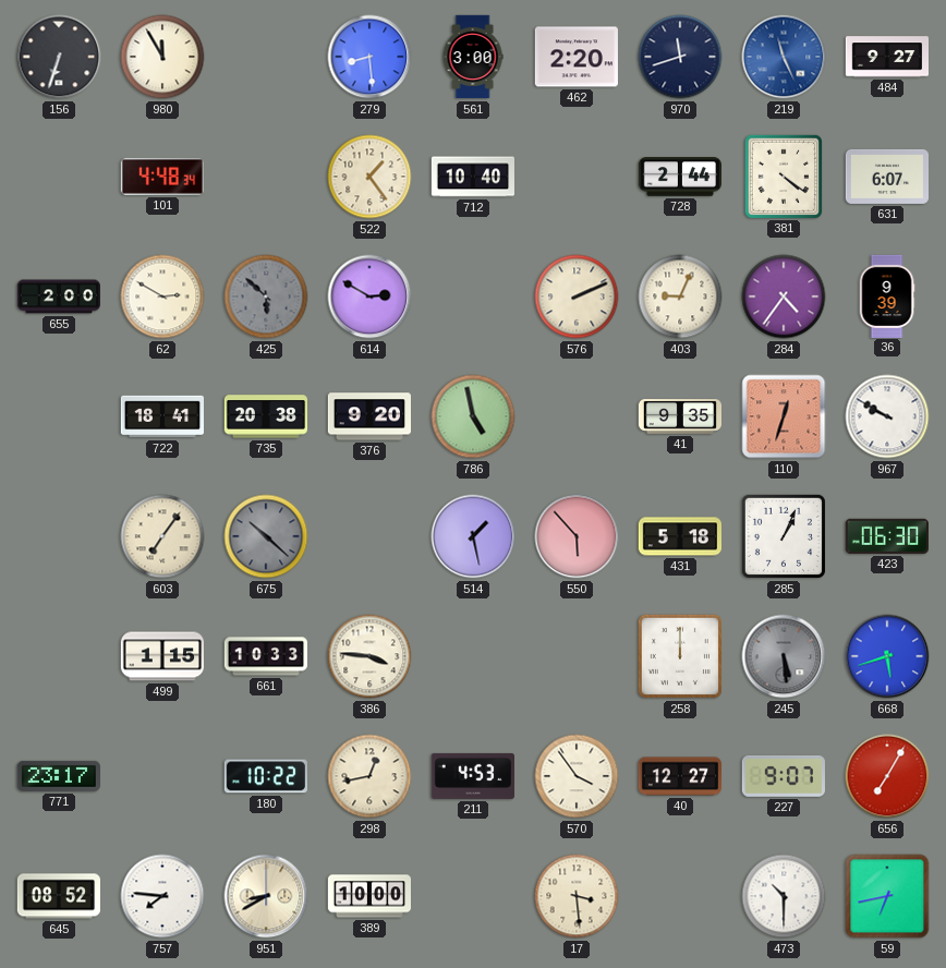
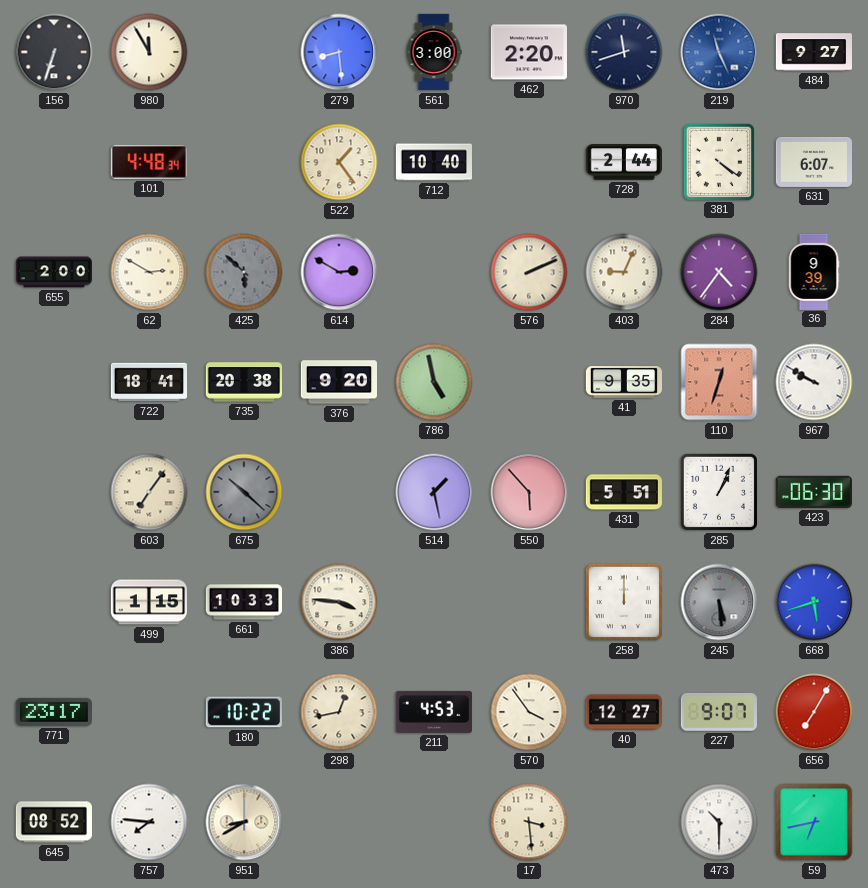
431: 5:18 -> 5:51 (623, 492)
389: 10:00 -> none (369, 896)
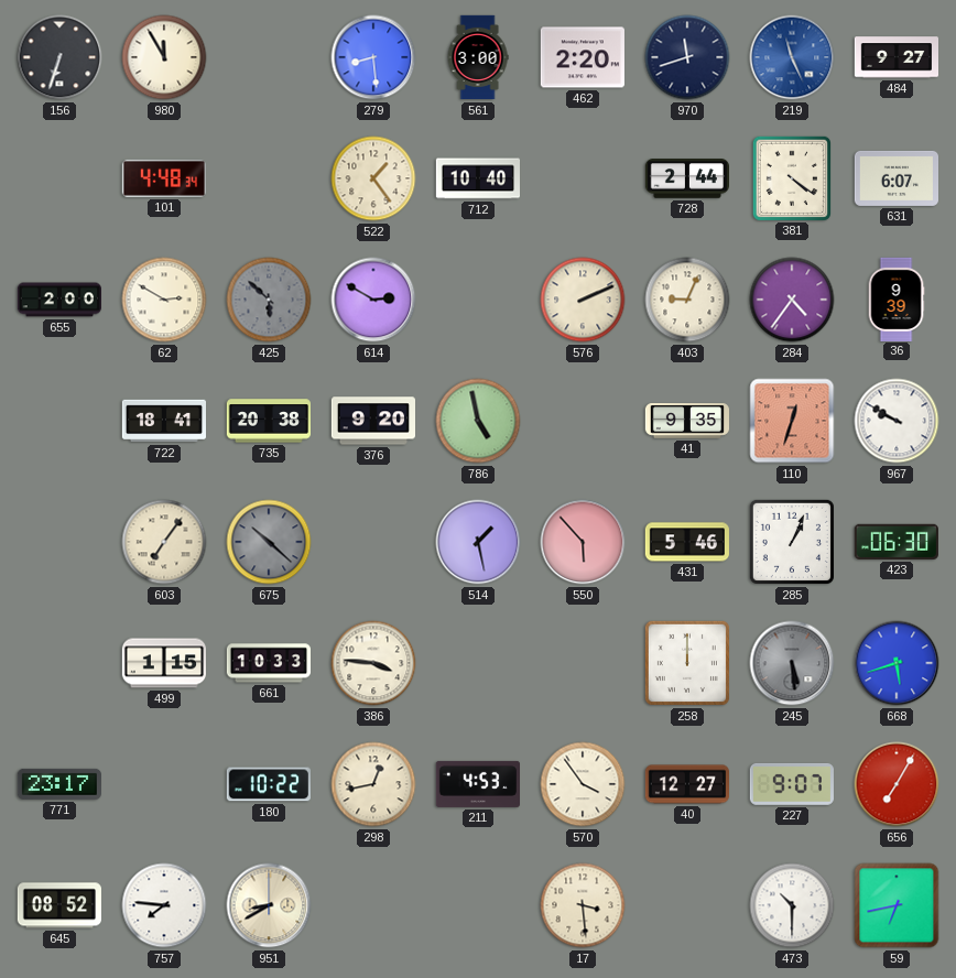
431: 5:51 -> 5:46 (686, 542)
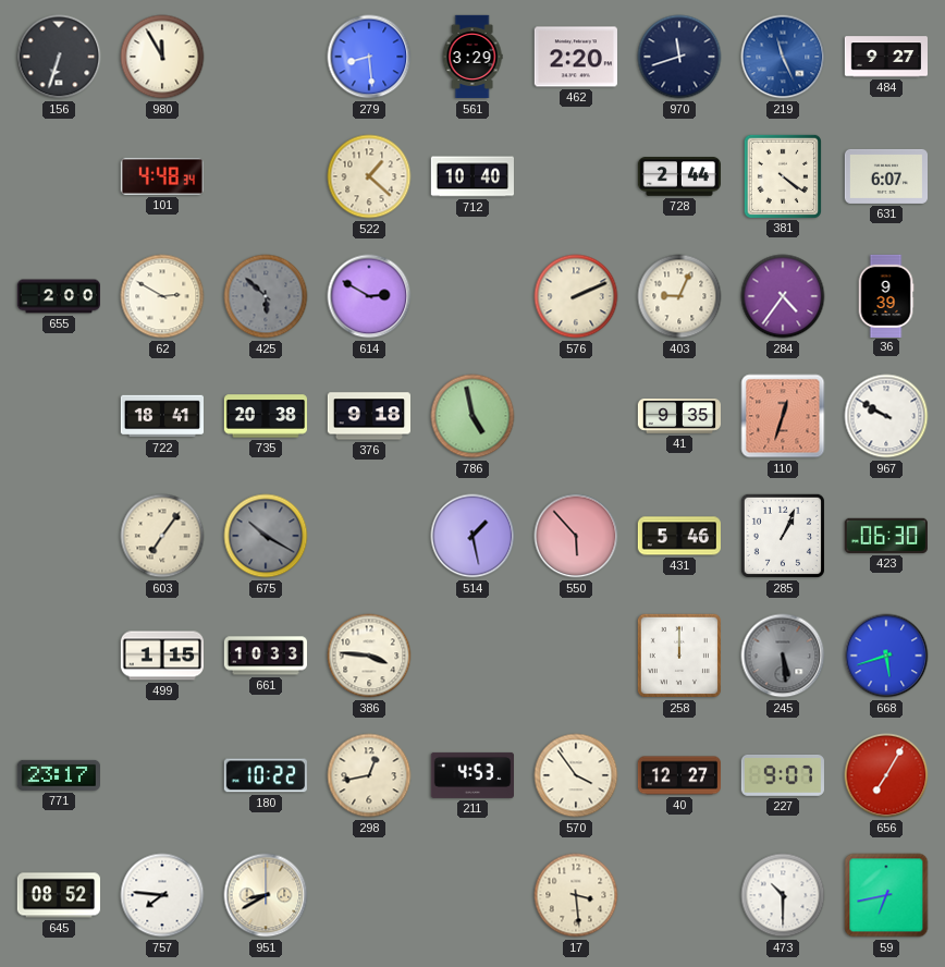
561: 3:00 -> 3:29 (472, 57)
522: 1:24 -> 1:22 (369, 176)
376: 9:20 -> 9:18 (368, 416)
675: 10:22 -> 10:20 (266, 536)
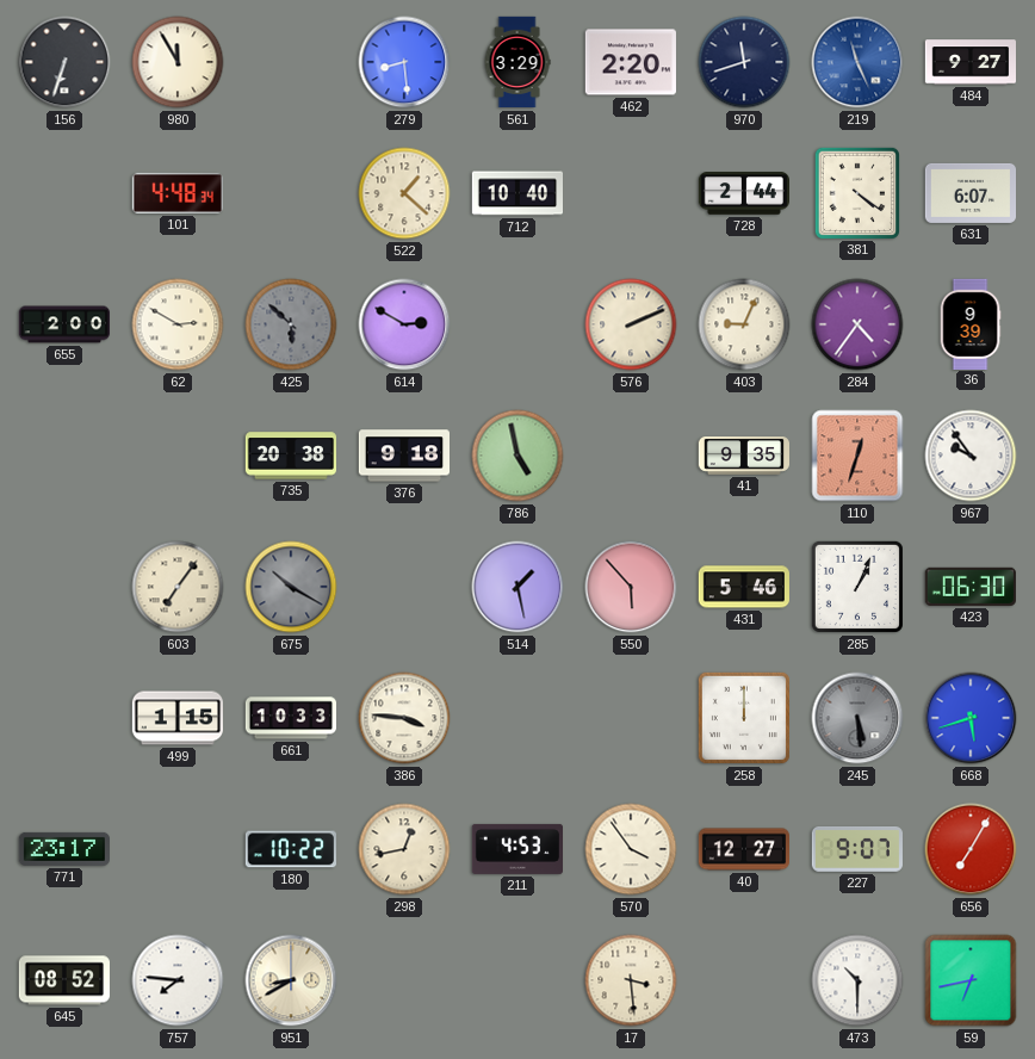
722: 18:41 -> none (161, 416)
967: 9:50 -> 9:54 (971, 456)
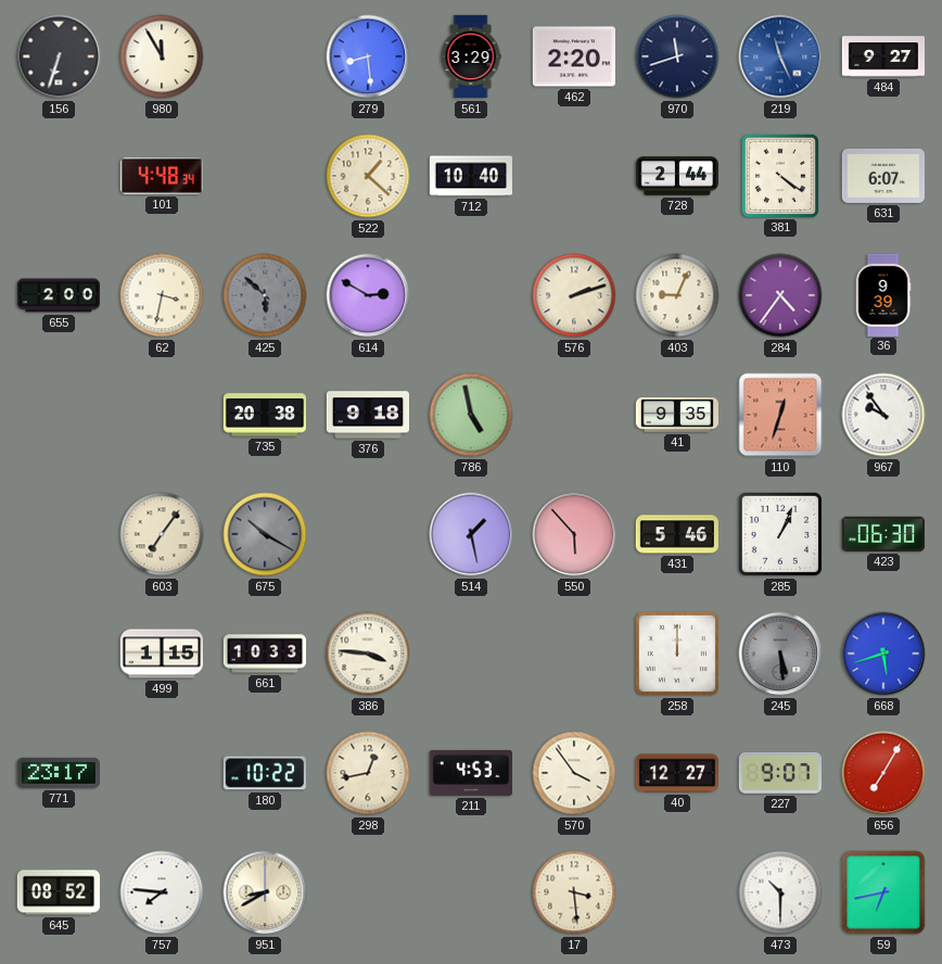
62: 2:50 -> 3:32 (162, 295)
576: 2:11 -> 2:12 (574, 295)
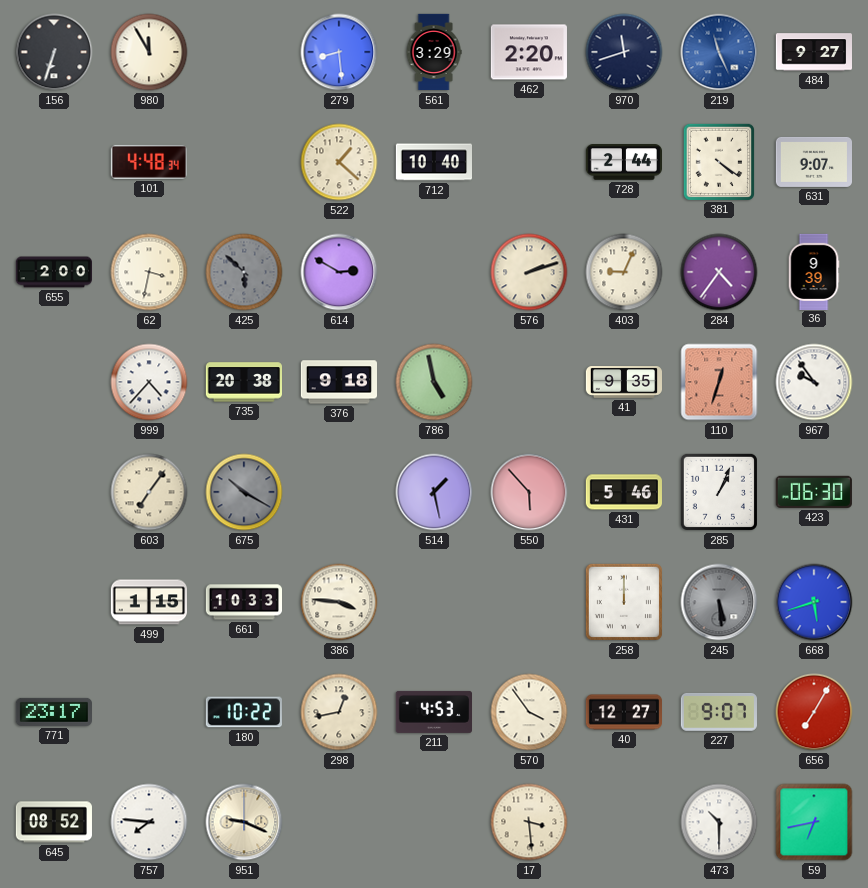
631: 6:07 -> 9:07 (813, 162)
999: none -> 4:37 (149, 382)
951: 8:40 -> 9:19 (244, 822)
